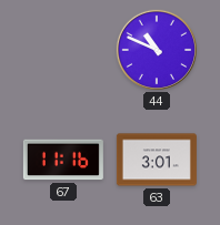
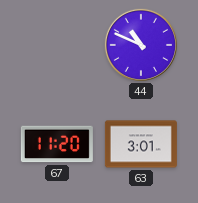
67: 11:16 -> 11:20 (57, 144)
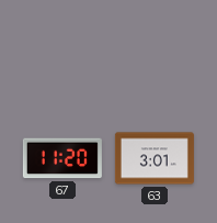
44: 10:49 -> none (141, 45)
